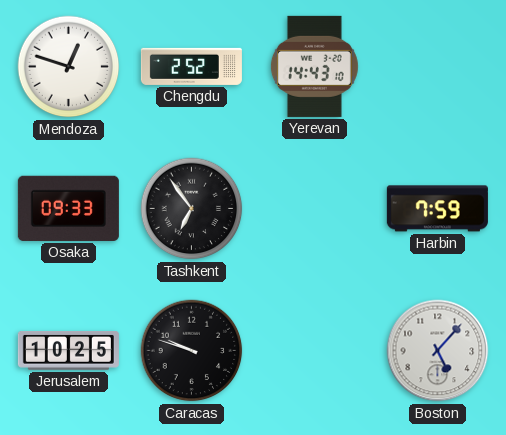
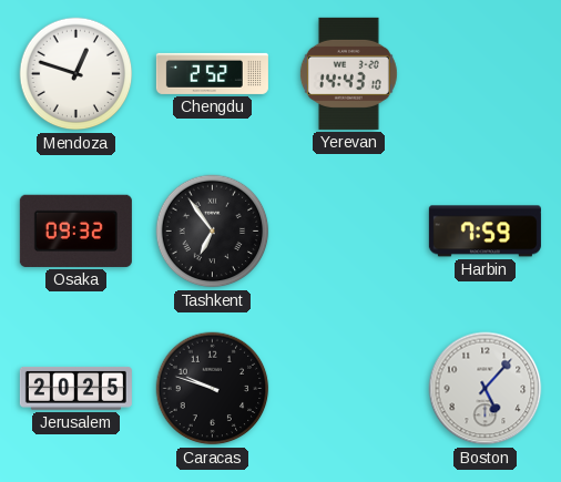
Osaka: 09:33 -> 09:32 (75, 230)
Jerusalem: 10:25 -> 20:25 (75, 389)
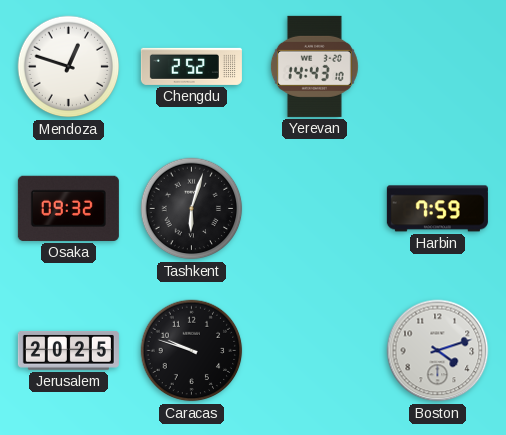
Tashkent: 6:54 -> 6:03 (192, 209)
Boston: 5:07 -> 4:12 (438, 351)
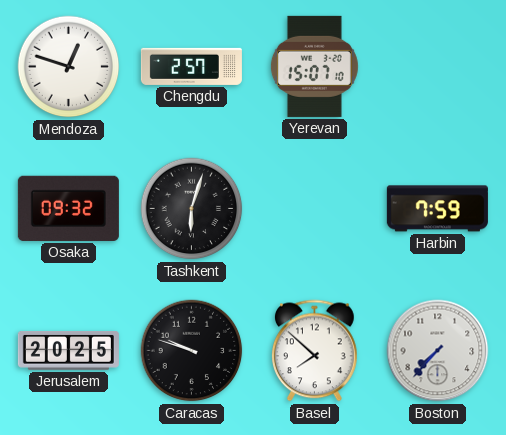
Chengdu: 2:52 -> 2:57 (191, 66)
Yerevan: 14:43 -> 15:07 (314, 66)
Basel: none -> 7:52 (314, 351)
Boston: 4:12 -> 7:37 (438, 351)
